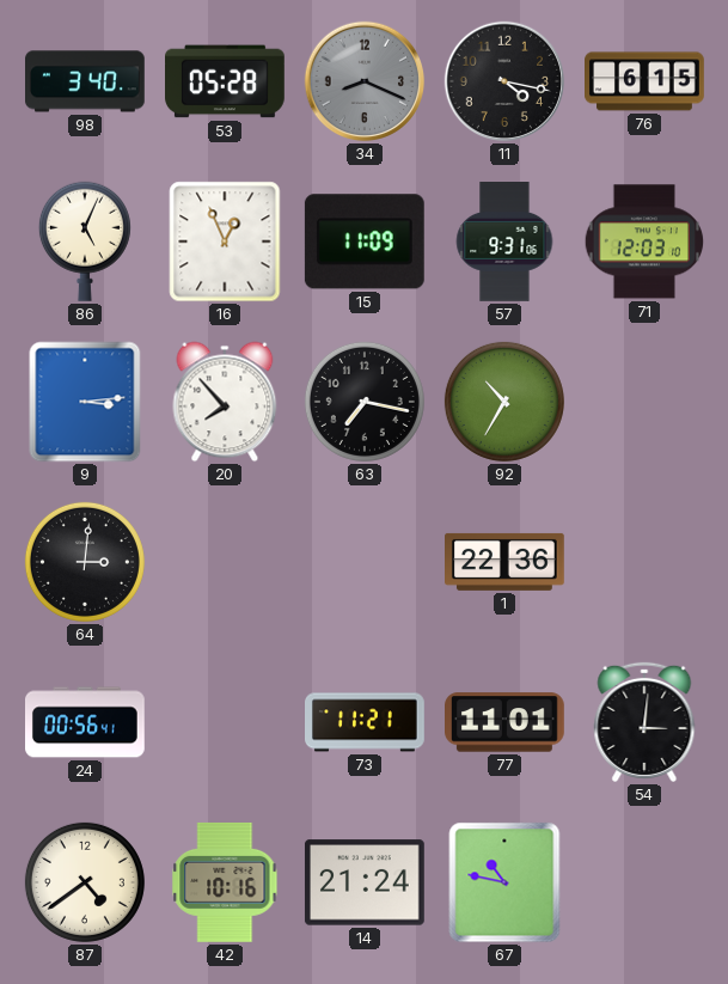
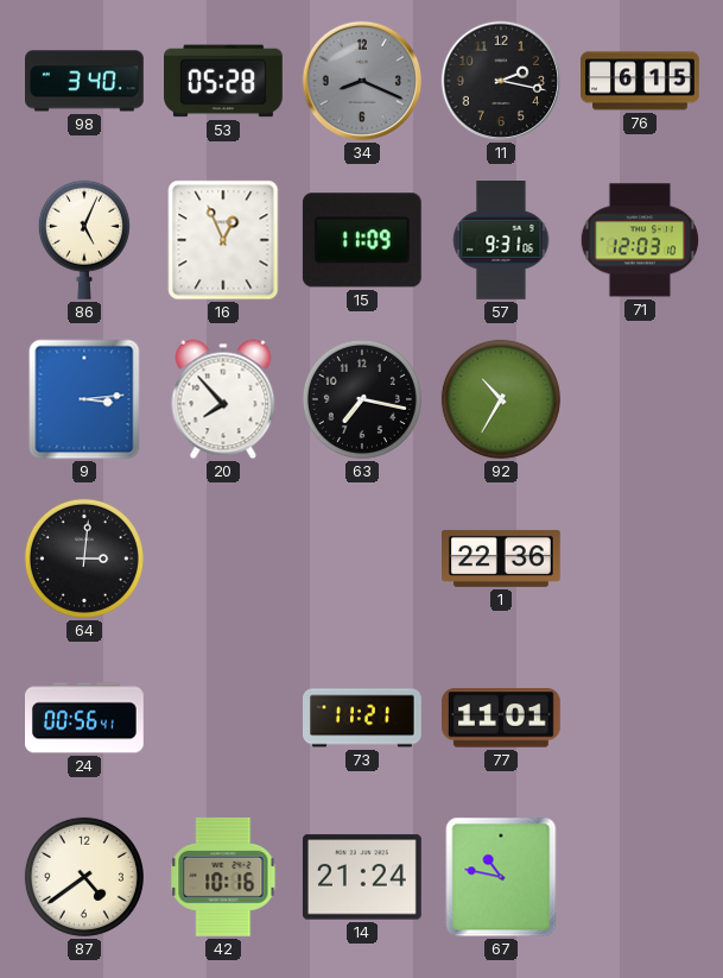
11: 4:17 -> 2:17 (501, 81)
54: 3:01 -> none (644, 722)
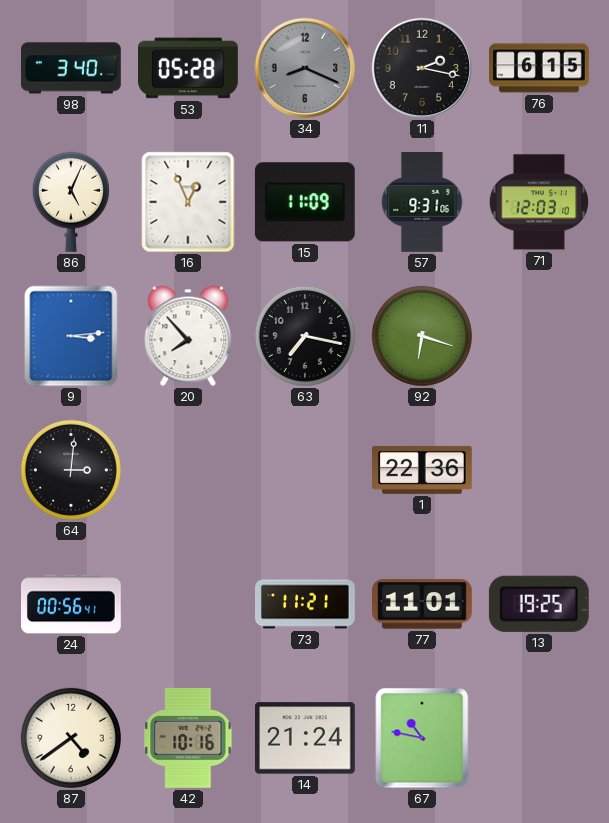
92: 10:35 -> 6:18 (422, 336)
13: none -> 19:25 (539, 604)
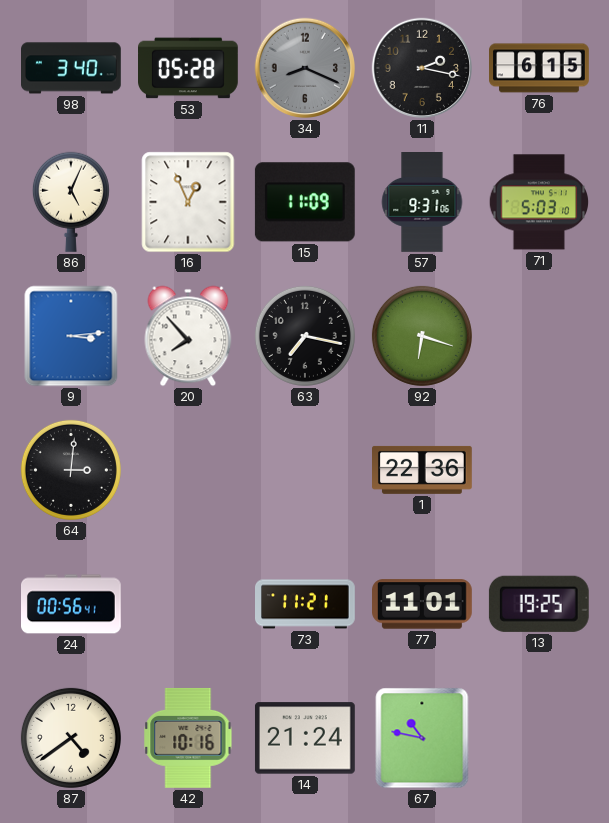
71: 12:03 -> 5:03 (538, 202)
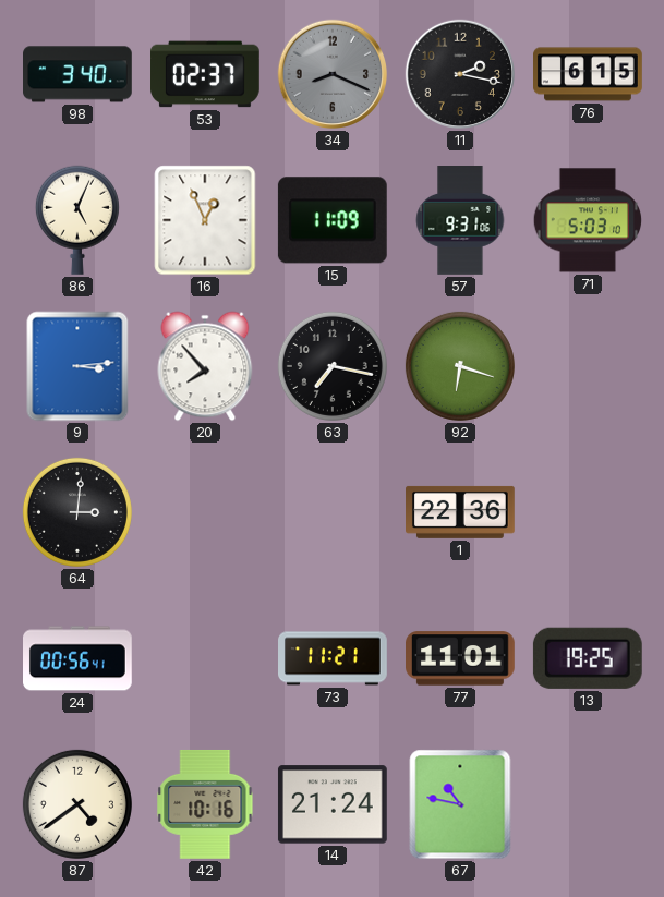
53: 05:28 -> 02:37 (206, 74)
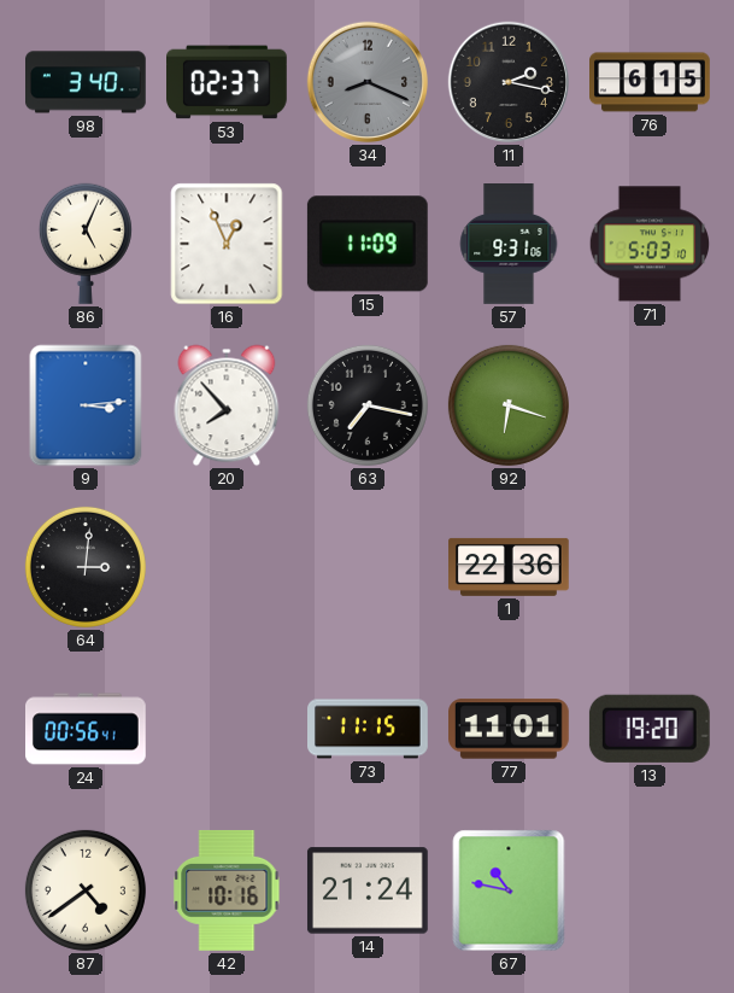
73: 11:21 -> 11:15 (369, 729)
13: 19:25 -> 19:20 (650, 729)
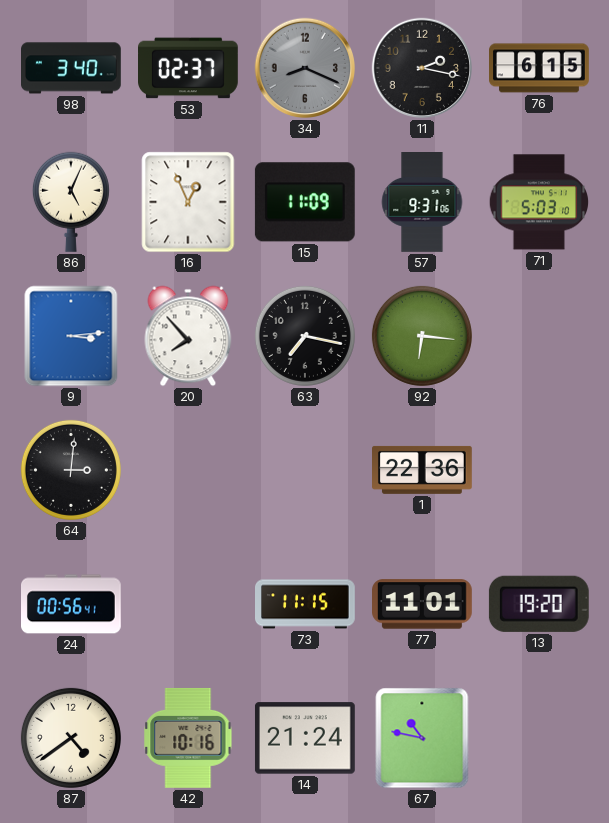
92: 6:18 -> 6:16 (422, 336)
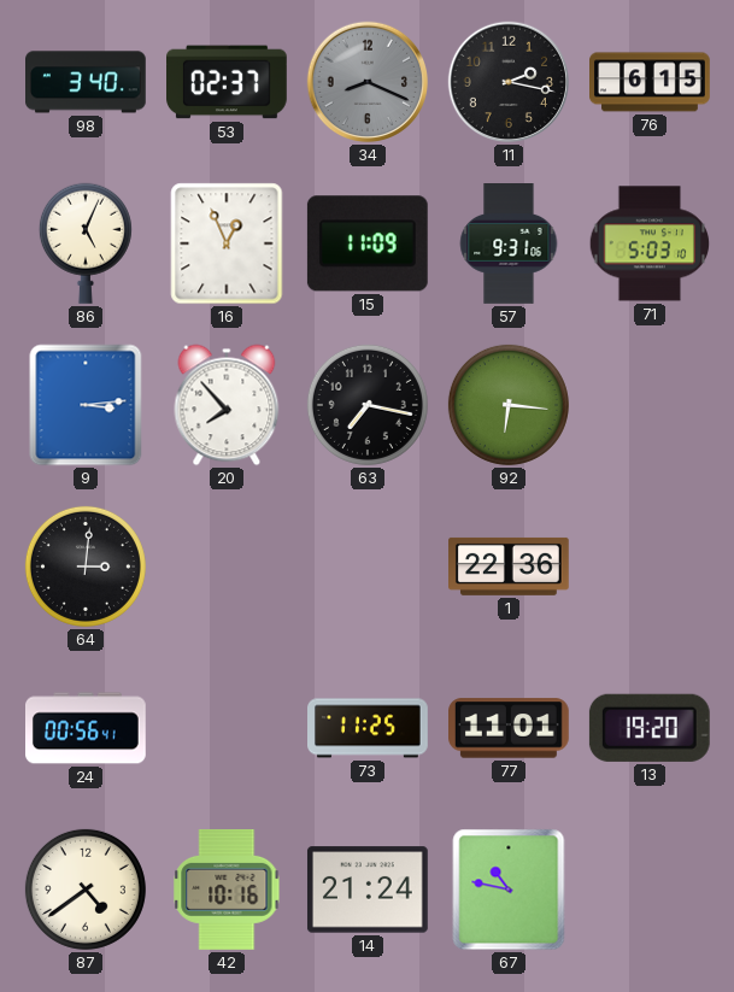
73: 11:15 -> 11:25 (369, 728)
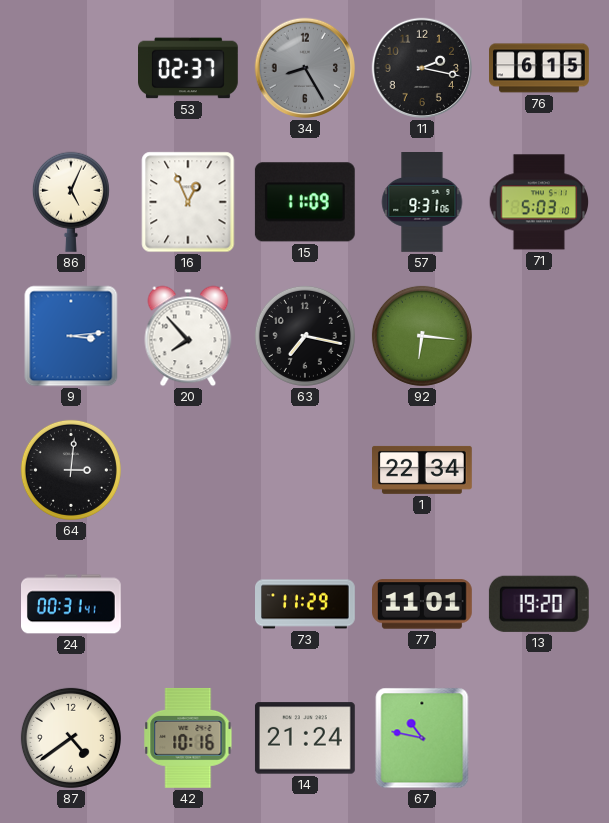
98: 3:40 -> none (87, 82)
34: 8:19 -> 8:25 (305, 68)
1: 22:36 -> 22:34 (423, 470)
24: 00:56 -> 00:31 (72, 604)
73: 11:25 -> 11:29 (306, 604)
